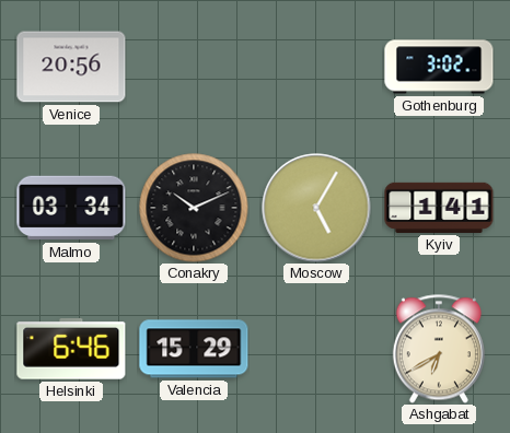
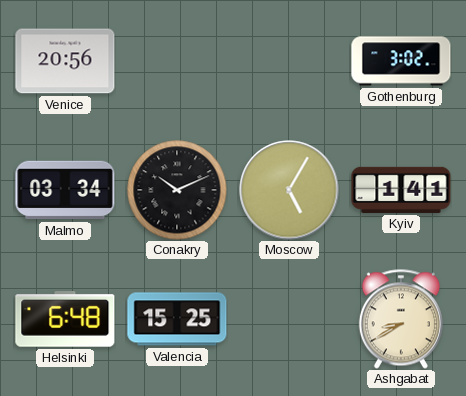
Helsinki: 6:46 -> 6:48 (65, 319)
Valencia: 15:29 -> 15:25 (177, 319)
Ashgabat: 6:40 -> 8:40 (401, 319)
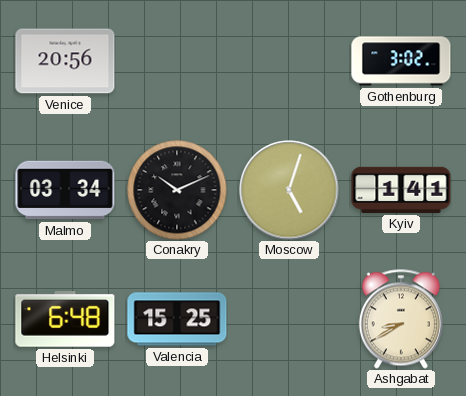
Moscow: 5:05 -> 5:03 (289, 190)
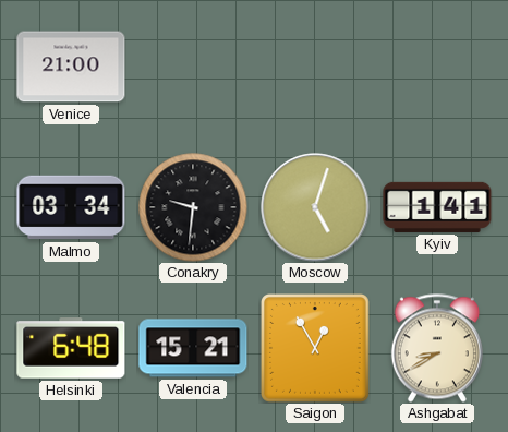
Venice: 20:56 -> 21:00 (71, 67)
Gothenburg: 3:02 -> none (401, 61)
Conakry: 10:11 -> 9:31 (193, 207)
Valencia: 15:25 -> 15:21 (193, 348)
Saigon: none -> 12:55 (316, 349)
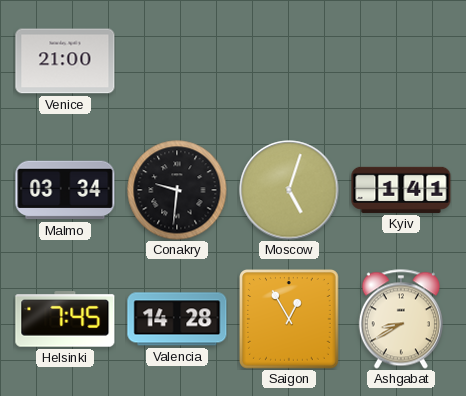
Helsinki: 6:48 -> 7:45 (65, 319)
Valencia: 15:21 -> 14:28 (177, 319)
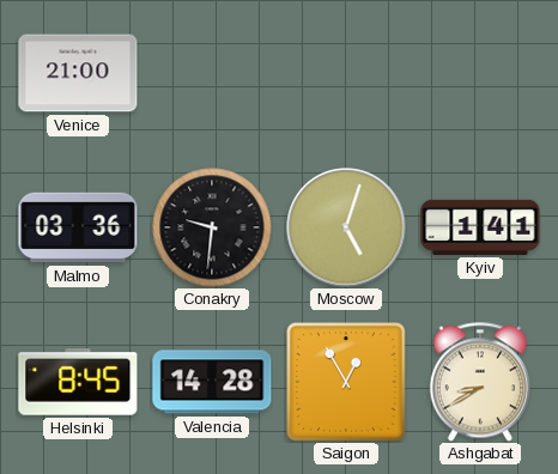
Malmo: 03:34 -> 03:36 (78, 227)
Helsinki: 7:45 -> 8:45 (78, 382)
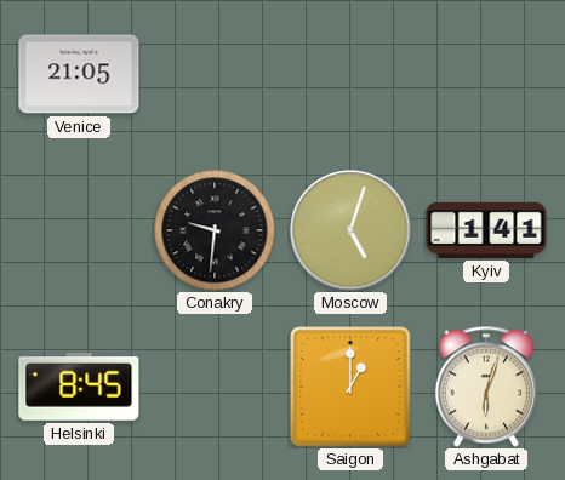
Venice: 21:00 -> 21:05 (79, 74)
Malmo: 03:36 -> none (78, 227)
Valencia: 14:28 -> none (212, 382)
Saigon: 12:55 -> 1:00 (352, 388)
Ashgabat: 8:40 -> 6:03 (486, 387)
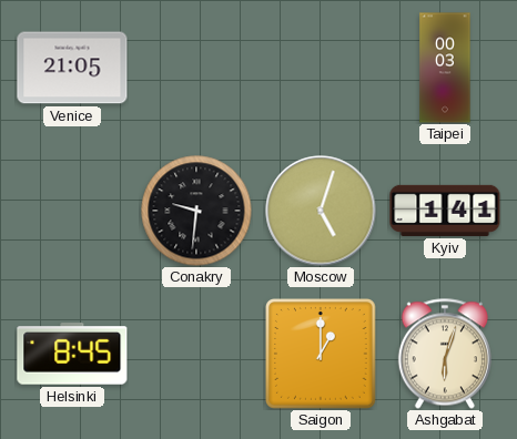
Taipei: none -> 00:03 (445, 68)
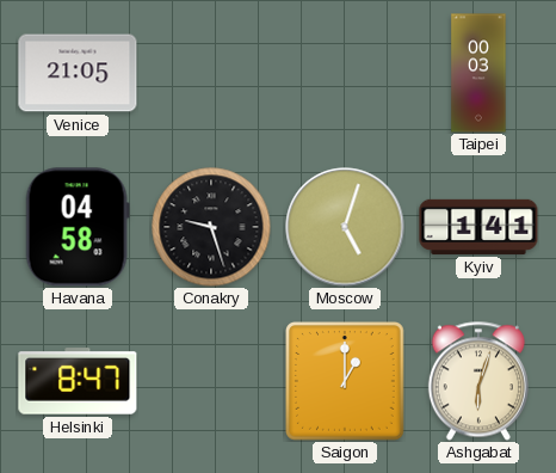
Havana: none -> 04:58 (78, 227)
Conakry: 9:31 -> 9:27 (211, 227)
Helsinki: 8:45 -> 8:47 (78, 381)
